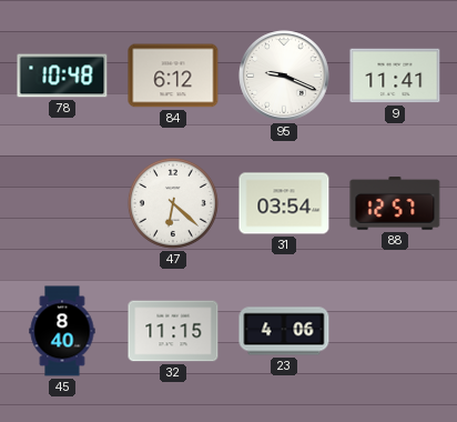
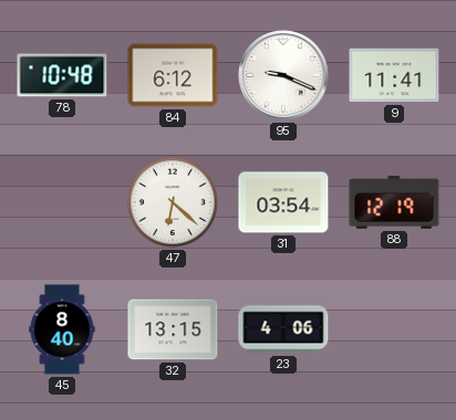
88: 12:57 -> 12:19 (394, 202)
32: 11:15 -> 13:15 (173, 329)
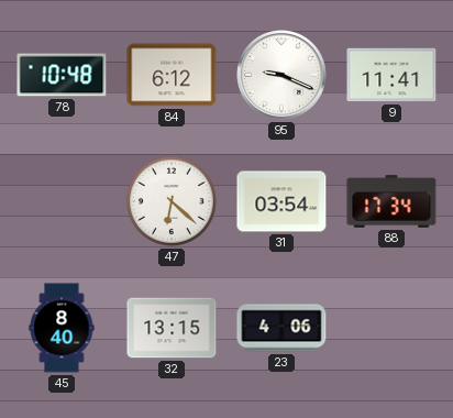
88: 12:19 -> 17:34 (391, 201)
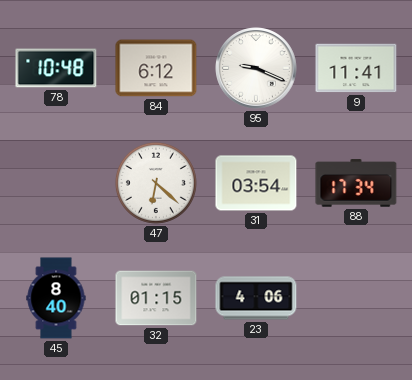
32: 13:15 -> 01:15 (156, 298)
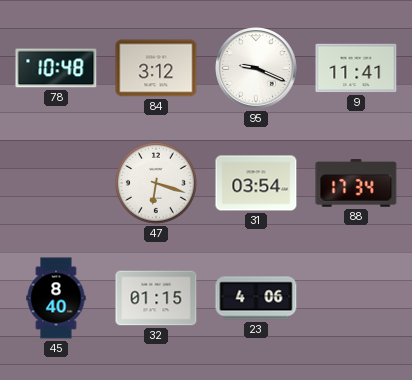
84: 6:12 -> 3:12 (156, 68)
47: 6:22 -> 6:18 (156, 183)
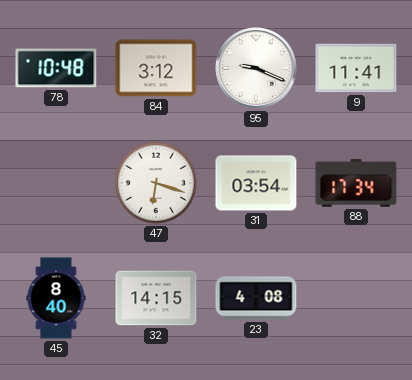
32: 01:15 -> 14:15 (156, 298)
23: 4:06 -> 4:08 (256, 298)
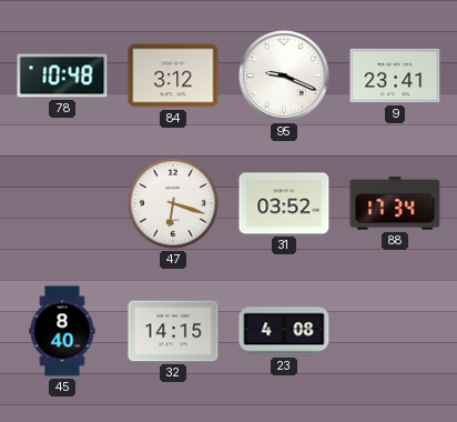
9: 11:41 -> 23:41 (395, 76)
31: 03:54 -> 03:52 (284, 203)
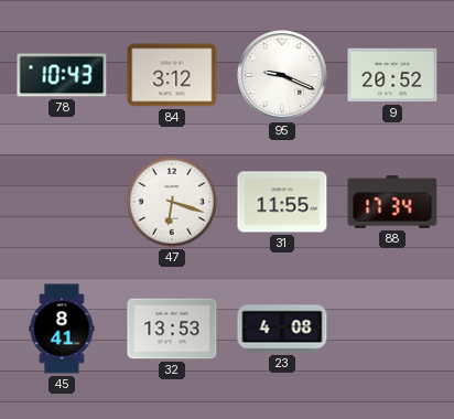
78: 10:48 -> 10:43 (62, 75)
9: 23:41 -> 20:52 (392, 75)
31: 03:52 -> 11:55 (282, 202)
45: 8:40 -> 8:41 (62, 329)
32: 14:15 -> 13:53 (172, 329)
